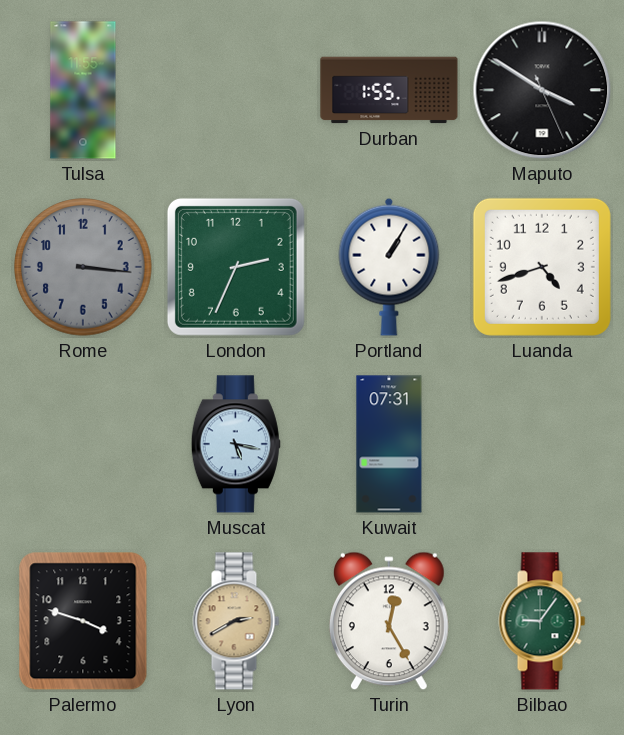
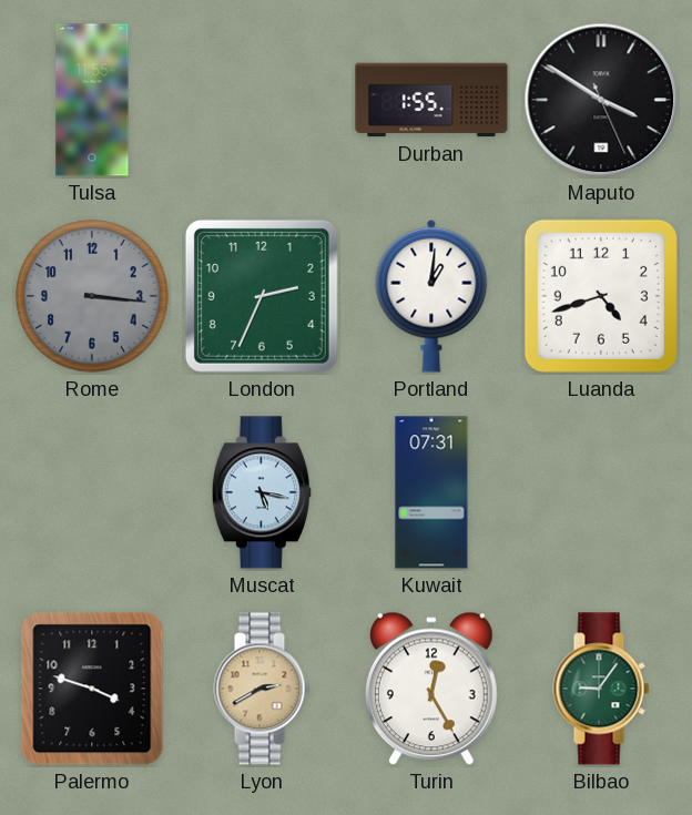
Portland: 1:05 -> 1:01 (431, 296)
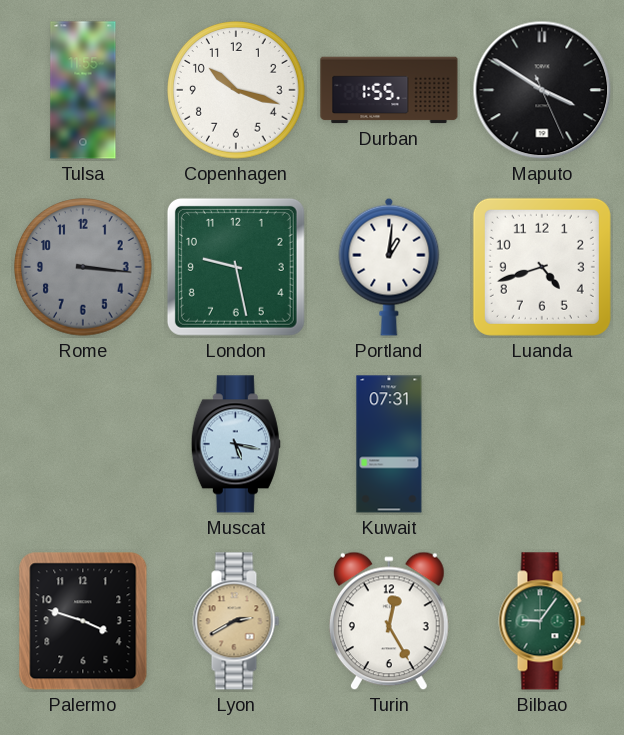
Copenhagen: none -> 10:18 (236, 90)
London: 2:34 -> 9:28 (236, 267)
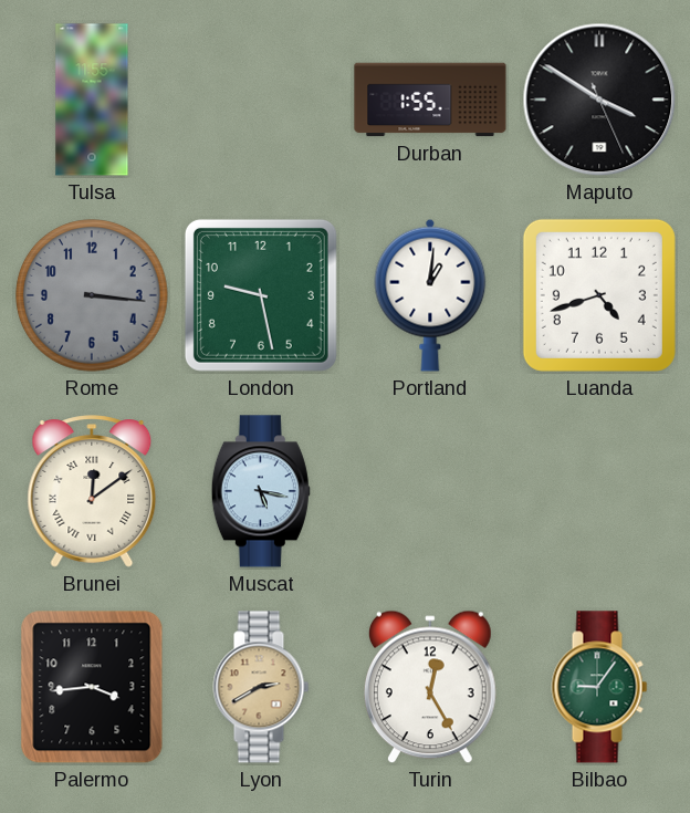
Copenhagen: 10:18 -> none (236, 90)
Brunei: none -> 12:09 (92, 491)
Kuwait: 07:31 -> none (389, 444)
Palermo: 3:48 -> 3:44 (92, 687)
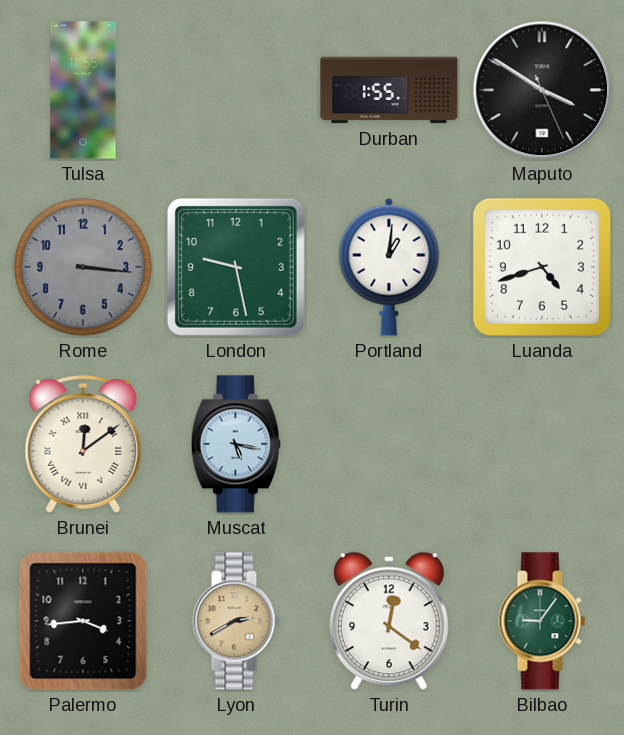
Turin: 12:25 -> 12:21 (389, 621)
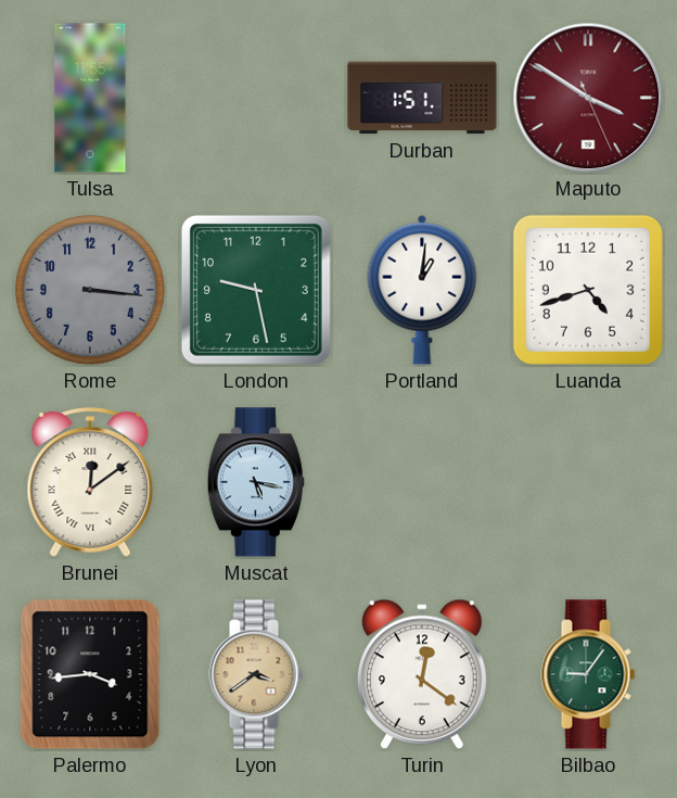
Durban: 1:55 -> 1:51 (422, 98)
Maputo dial: black -> burgundy (588, 98)
Lyon: 2:40 -> 3:39 (256, 674)
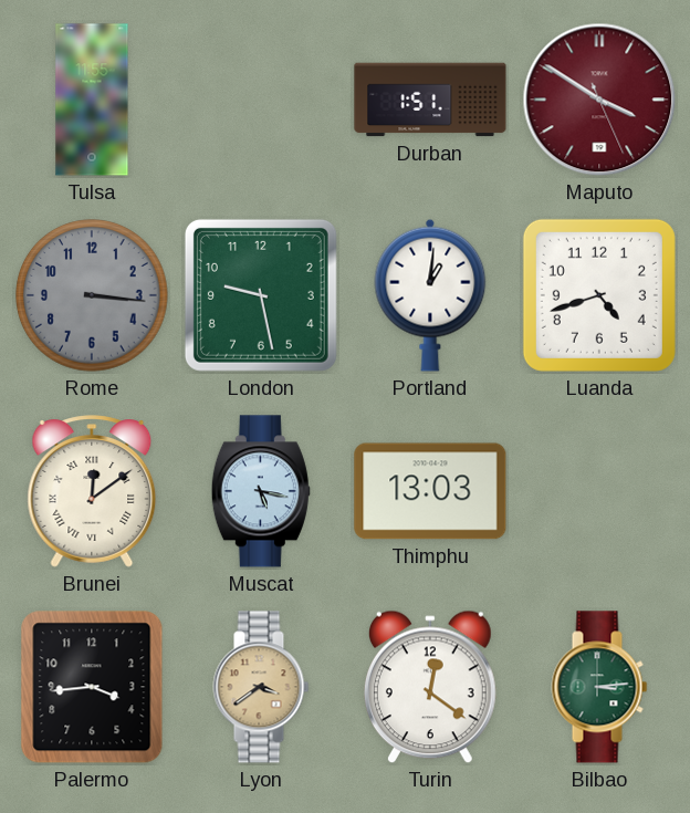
Thimphu: none -> 13:03 (430, 491)
Bilbao: 9:06 -> 3:14 (599, 687)
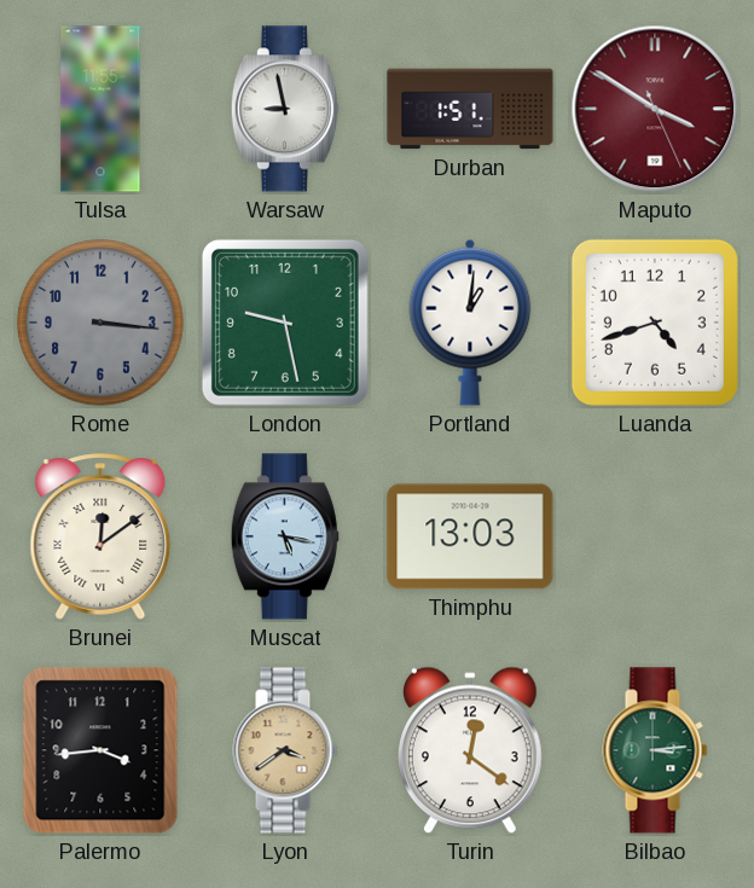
Warsaw: none -> 8:58 (285, 109)
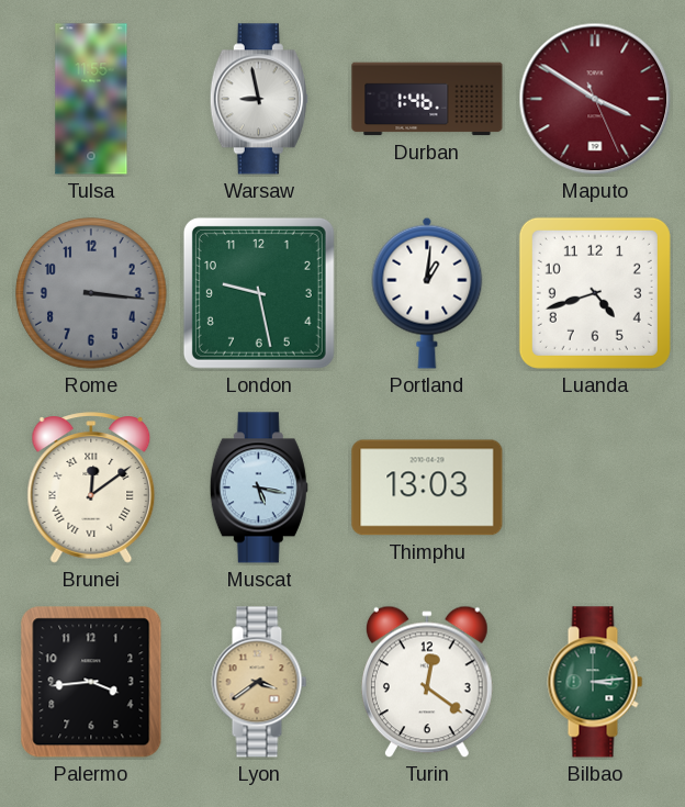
Durban: 1:51 -> 1:46 (427, 99)
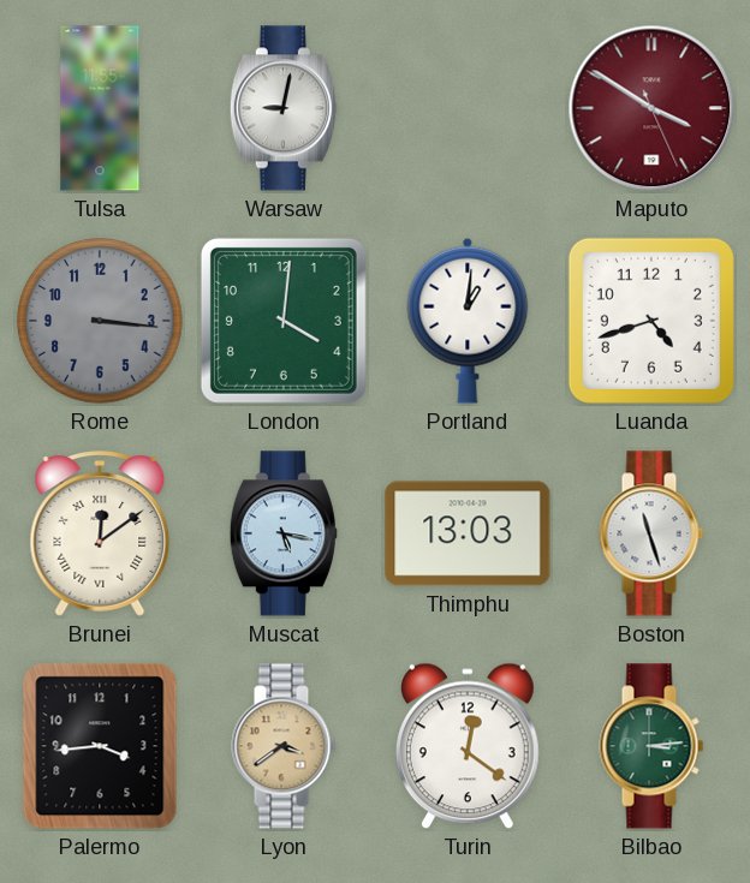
Warsaw: 8:58 -> 9:02 (284, 108)
Durban: 1:46 -> none (427, 99)
London: 9:28 -> 4:01 (284, 321)
Boston: none -> 11:27 (651, 533)
